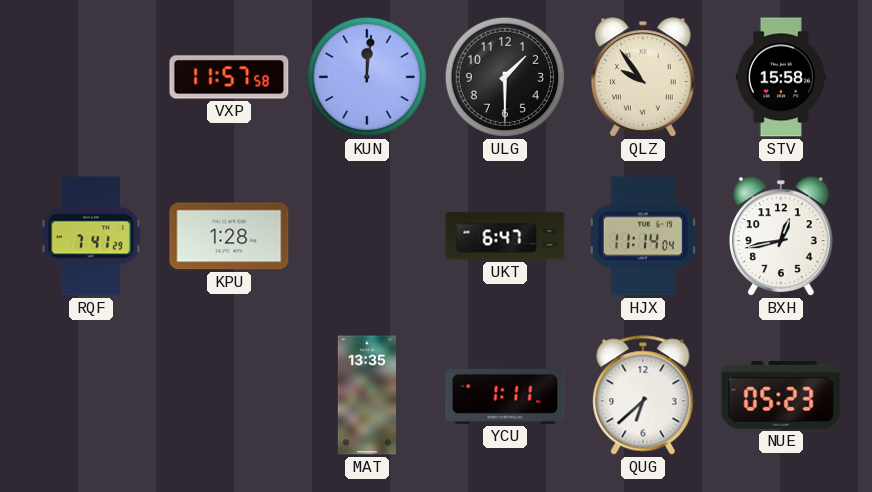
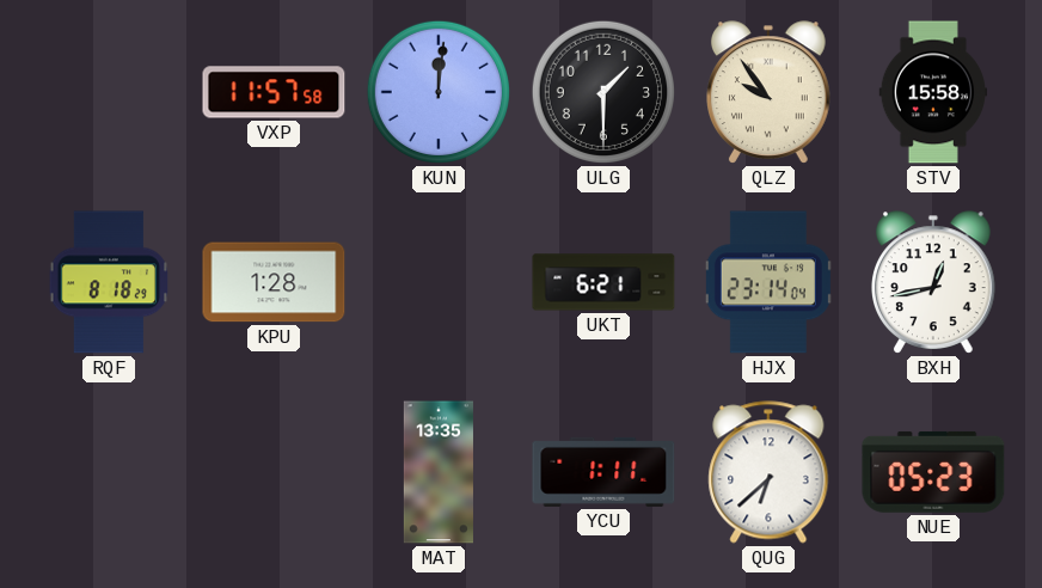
RQF: 7:41 -> 8:18 (109, 282)
UKT: 6:47 -> 6:21 (603, 282)
HJX: 11:14 -> 23:14 (768, 282)
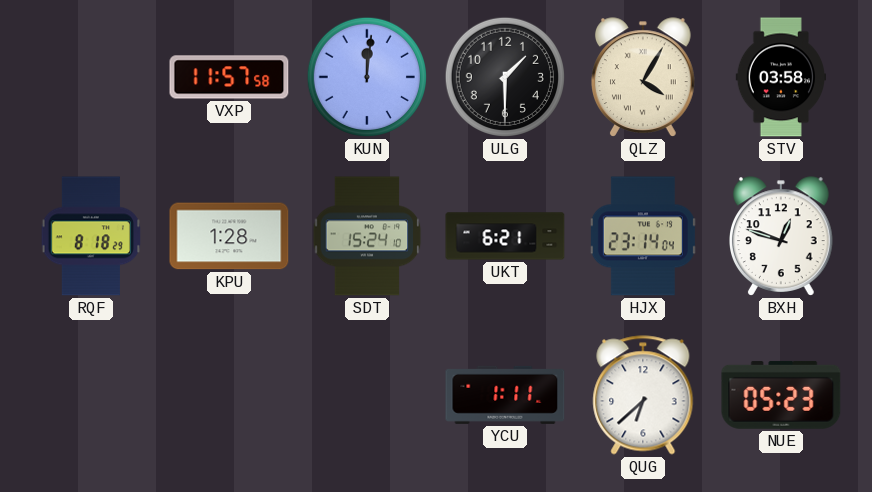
QLZ: 9:54 -> 4:05 (644, 77)
STV: 15:58 -> 03:58 (780, 77)
SDT: none -> 15:24 (367, 236)
BXH: 12:43 -> 12:48 (782, 236)
MAT: 13:35 -> none (439, 472)
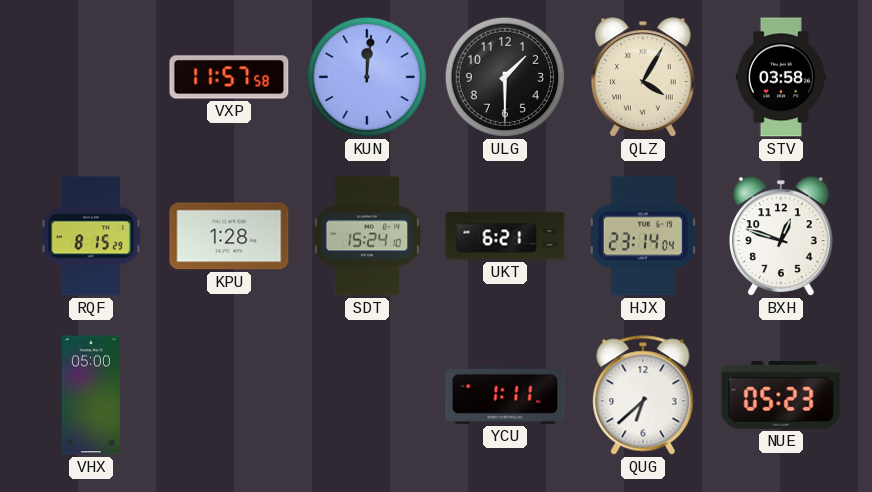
RQF: 8:18 -> 8:15 (91, 236)
VHX: none -> 05:00 (91, 395)
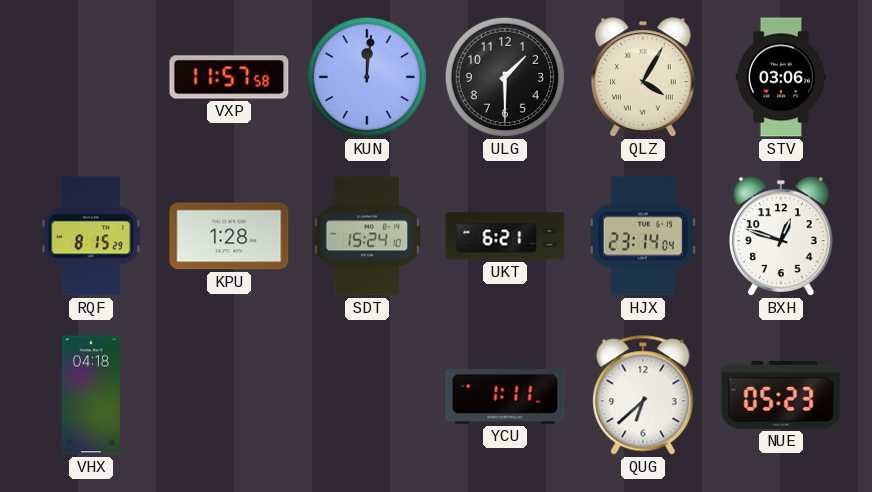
STV: 03:58 -> 03:06 (780, 77)
VHX: 05:00 -> 04:18 (91, 395)
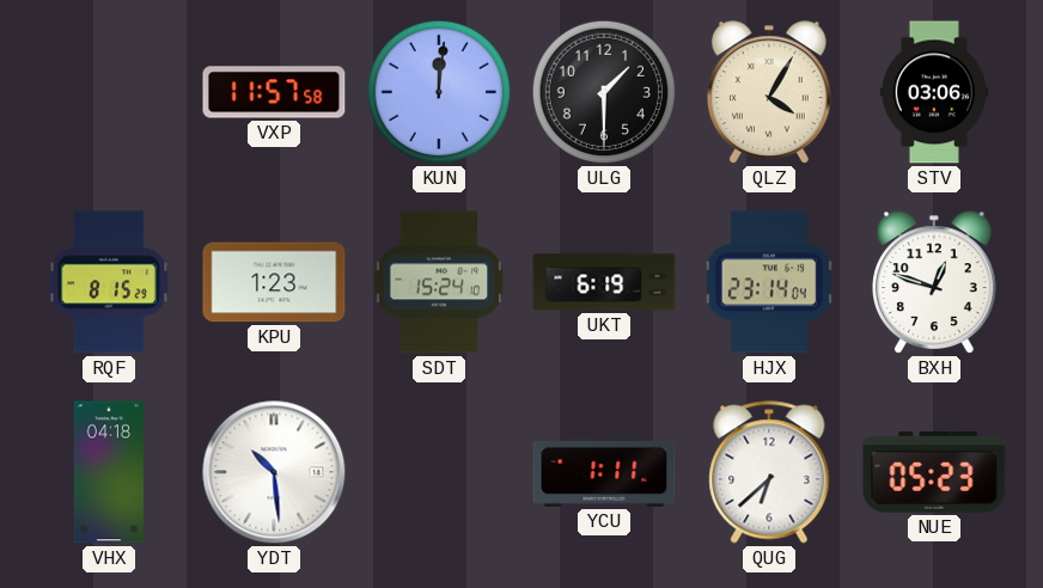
KPU: 1:28 -> 1:23 (274, 282)
UKT: 6:21 -> 6:19 (604, 282)
YDT: none -> 10:29 (274, 472)
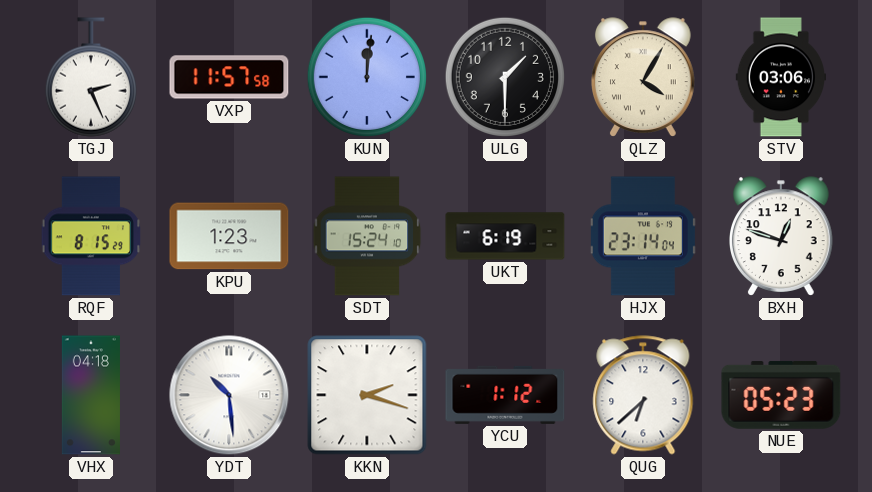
TGJ: none -> 2:26 (91, 77)
KKN: none -> 2:18 (367, 395)
YCU: 1:11 -> 1:12 (505, 395)
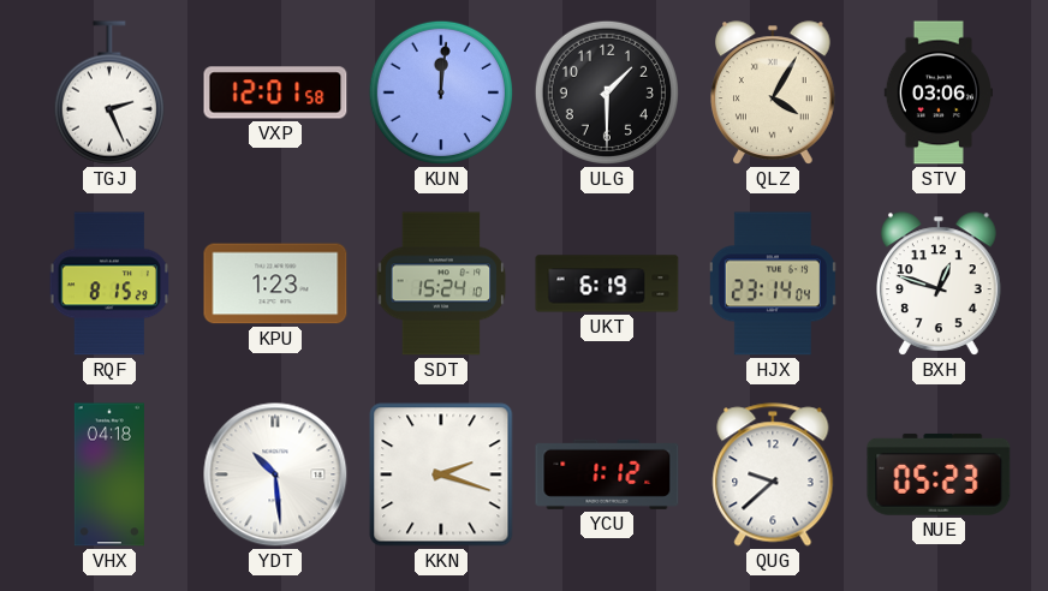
VXP: 11:57 -> 12:01 (275, 92)
QUG: 6:38 -> 9:38 (773, 474)
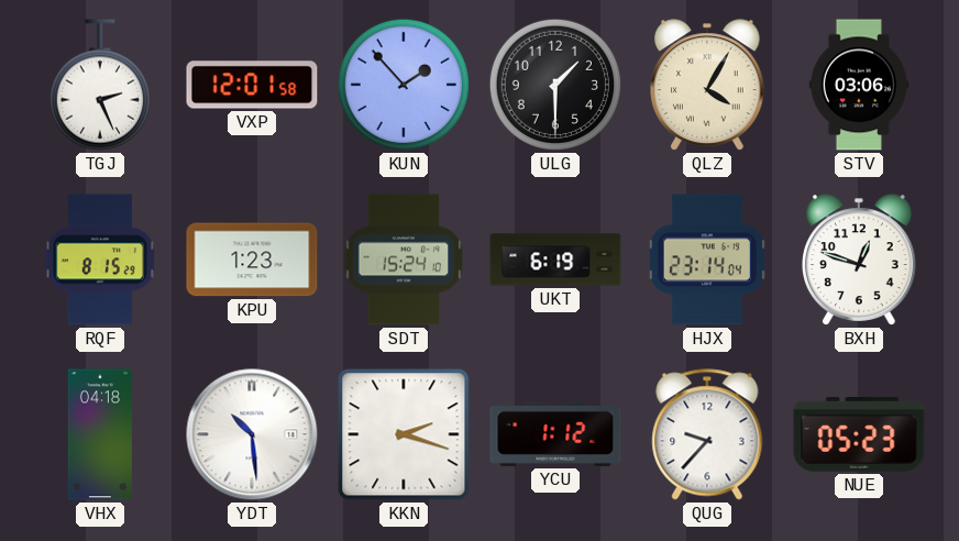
KUN: 12:01 -> 1:53 (404, 85)
QUG: 9:38 -> 9:37 (707, 434)
